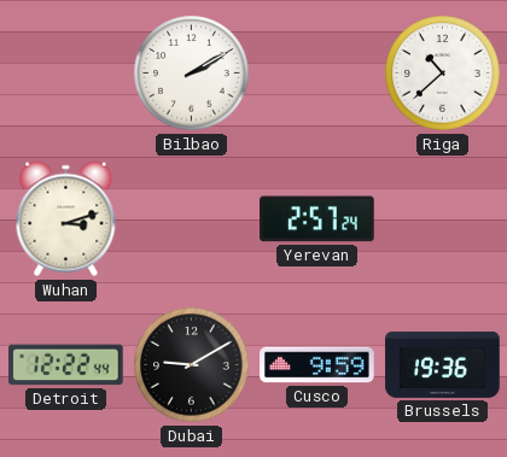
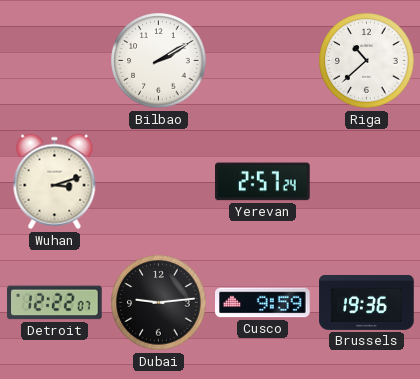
Detroit: 12:22:44 -> 12:22:07 (55, 303)
Dubai: 9:10 -> 9:14 (159, 303)
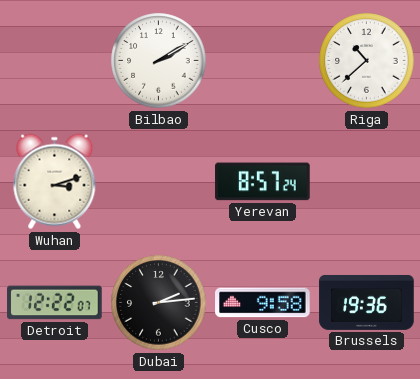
Yerevan: 2:57 -> 8:57 (263, 182)
Dubai: 9:14 -> 2:14 (159, 303)
Cusco: 9:59 -> 9:58 (263, 303)
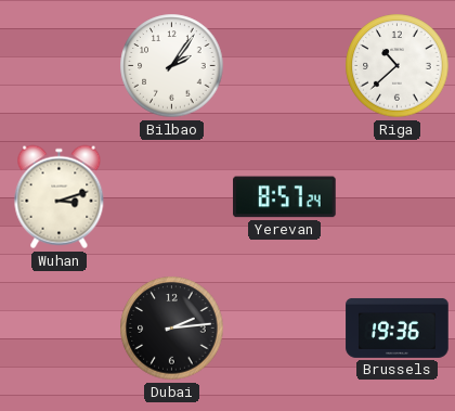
Bilbao: 2:10 -> 2:06 (172, 66)
Detroit: 12:22 -> none (55, 303)
Cusco: 9:58 -> none (263, 303)
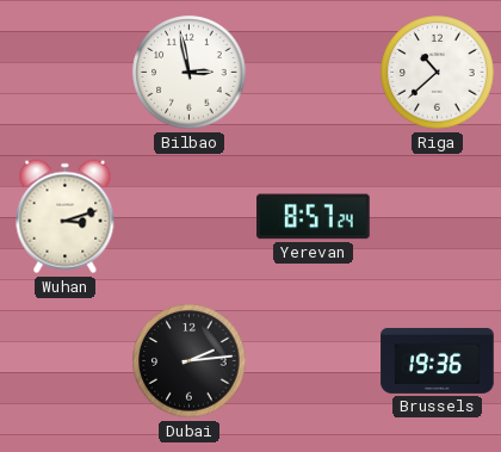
Bilbao: 2:06 -> 2:58 (190, 73)
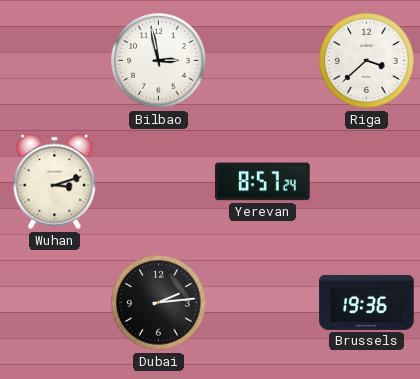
Riga: 10:38 -> 3:38 (367, 61)
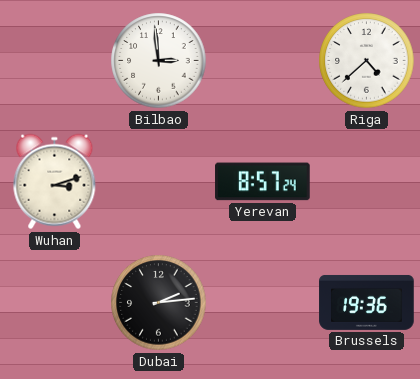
Bilbao: 2:58 -> 2:59 (159, 61)
Riga: 3:38 -> 4:38 (367, 61)
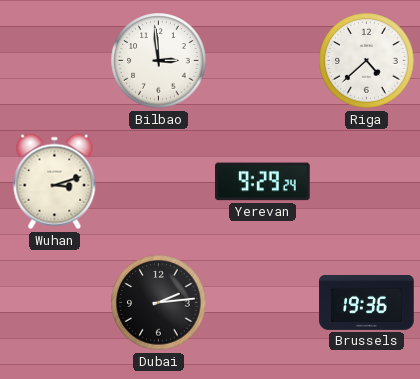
Yerevan: 8:57 -> 9:29 (263, 182)
